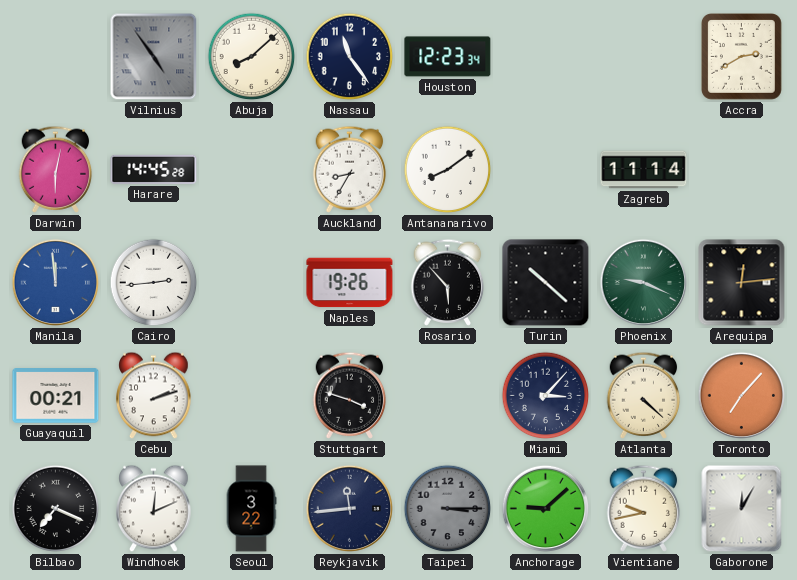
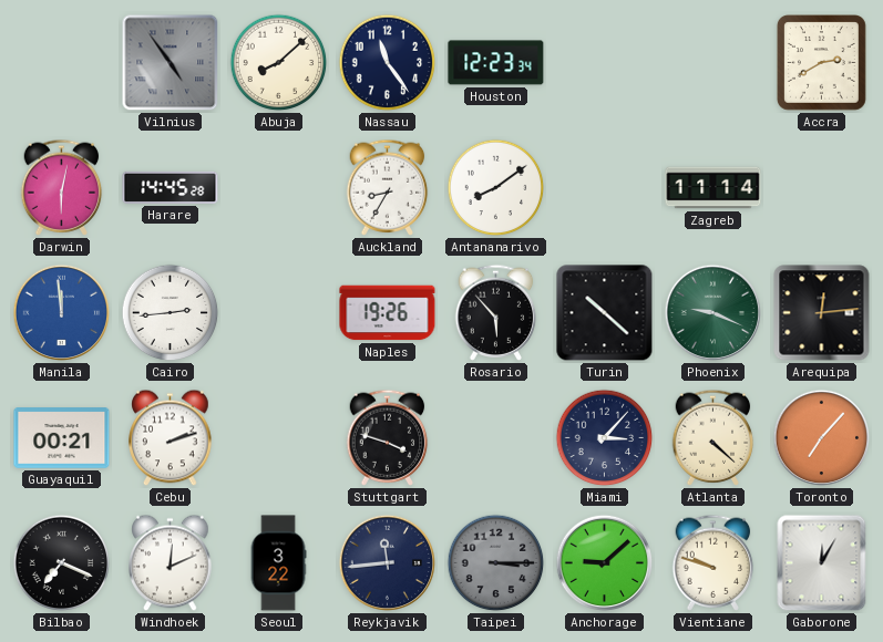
Vientiane: 9:43 -> 9:48 (713, 562)
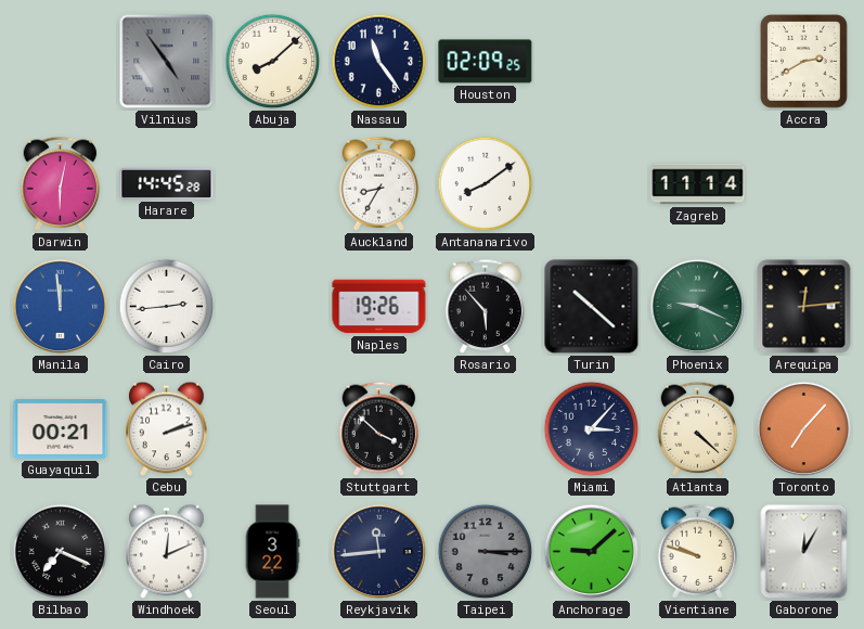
Houston: 12:23 -> 02:09 (486, 62)
Stuttgart: 3:48 -> 3:52 (379, 428)
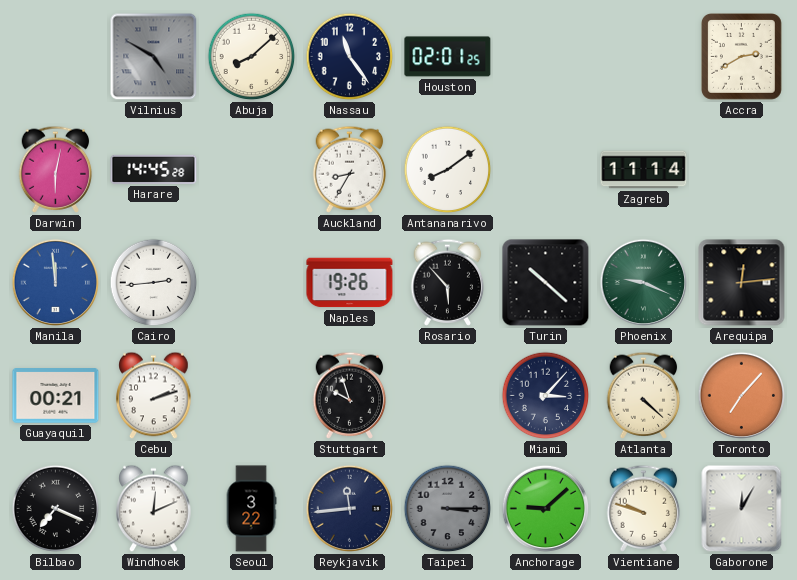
Vilnius: 4:54 -> 4:50 (154, 57)
Houston: 02:09 -> 02:01 (448, 57)
Stuttgart: 3:52 -> 9:57 (350, 395)
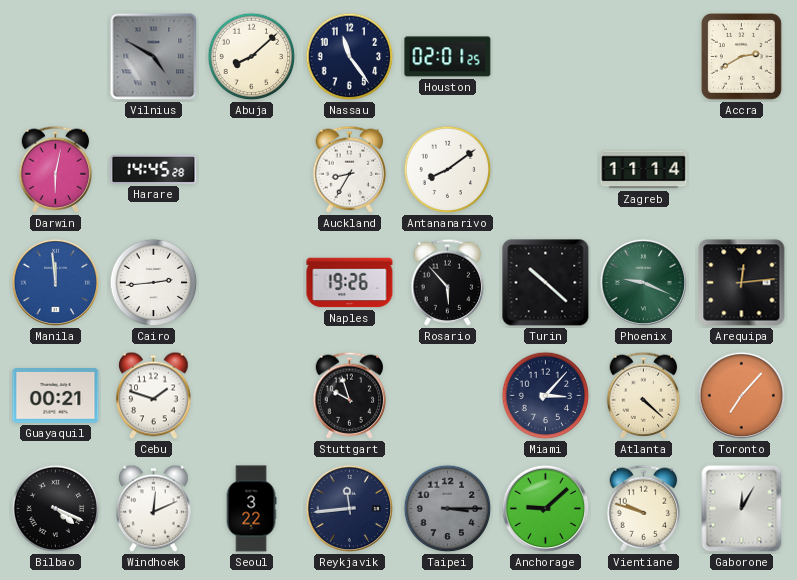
Cebu: 2:12 -> 1:48 (154, 396)
Bilbao: 7:19 -> 4:19 (56, 509)
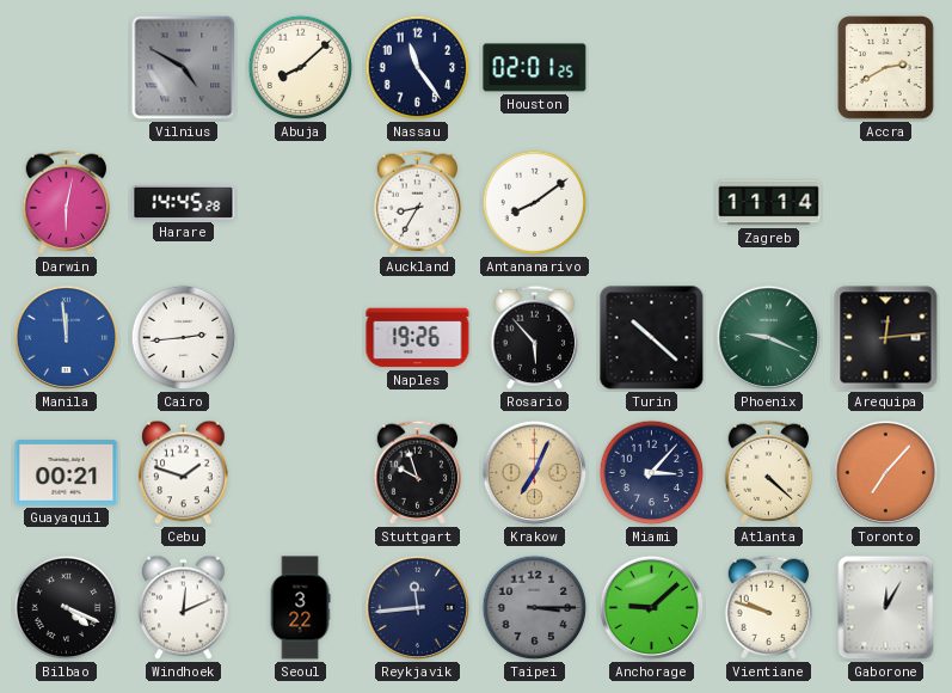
Krakow: none -> 7:04 (535, 473)
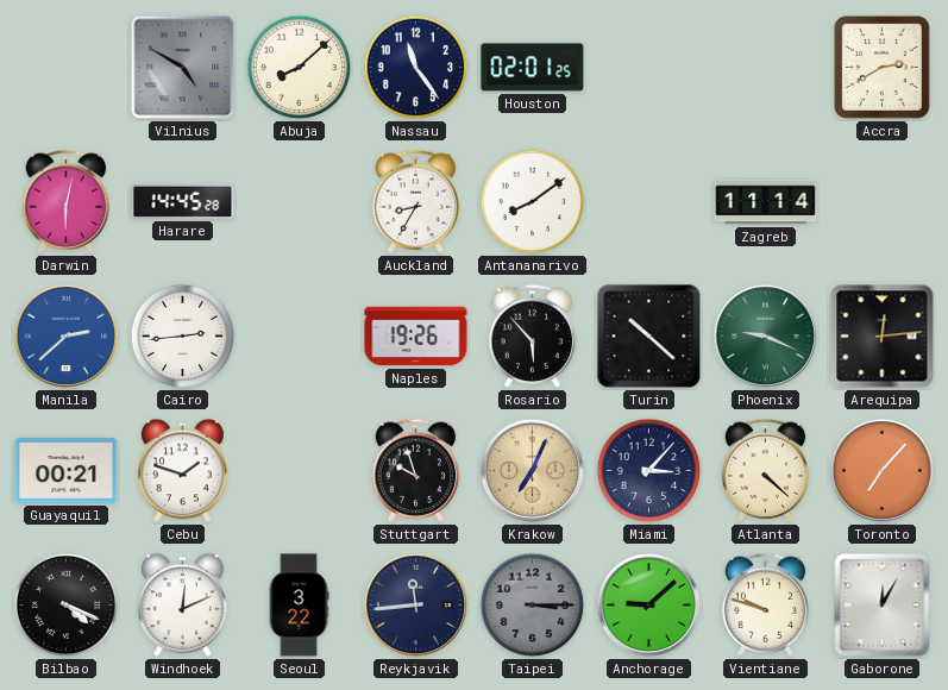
Manila: 11:59 -> 2:38 (67, 337)
